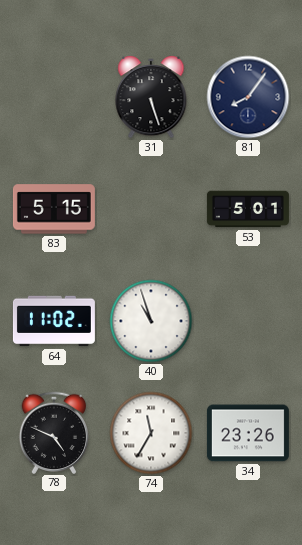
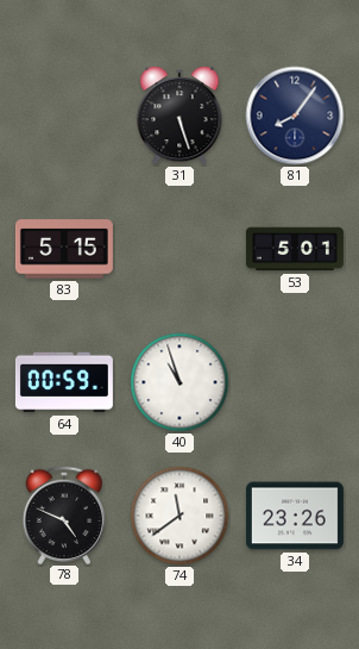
64: 11:02 -> 00:59 (64, 382)
74: 11:35 -> 11:39 (179, 516)
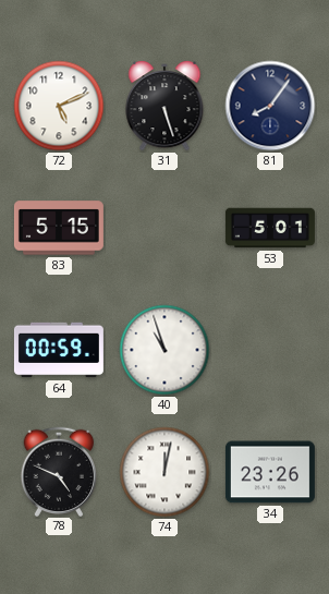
72: none -> 5:11 (59, 106)
74: 11:39 -> 12:02 (164, 472)
